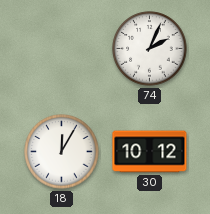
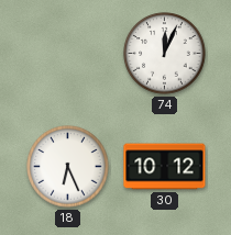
74: 2:04 -> 12:04 (165, 54)
18: 12:05 -> 6:26 (68, 167)
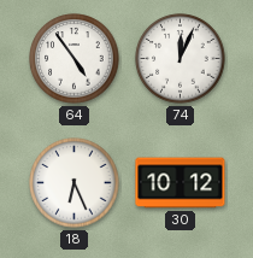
64: none -> 4:54 (75, 59)
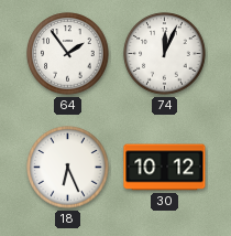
64: 4:54 -> 1:54 (68, 54)
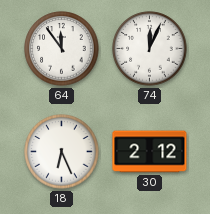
64: 1:54 -> 11:54 (62, 49)
30: 10:12 -> 2:12 (150, 152)
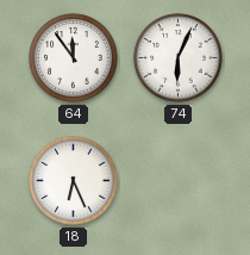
74: 12:04 -> 6:04 (179, 58)
30: 2:12 -> none (150, 152)
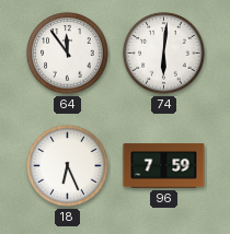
74: 6:04 -> 6:01 (164, 54)
96: none -> 7:59 (164, 166)
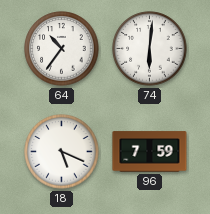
64: 11:54 -> 10:36 (62, 49)
18: 6:26 -> 5:19 (62, 152)
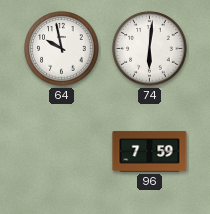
64: 10:36 -> 9:58 (62, 49)
18: 5:19 -> none (62, 152)
